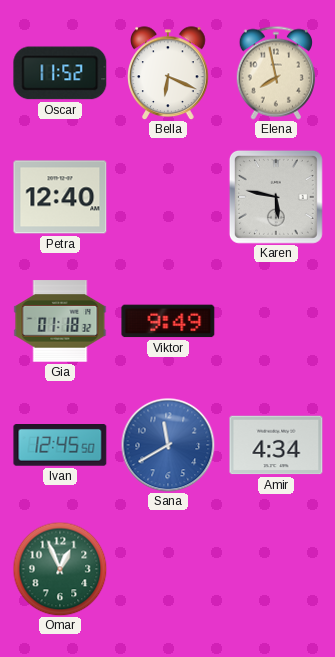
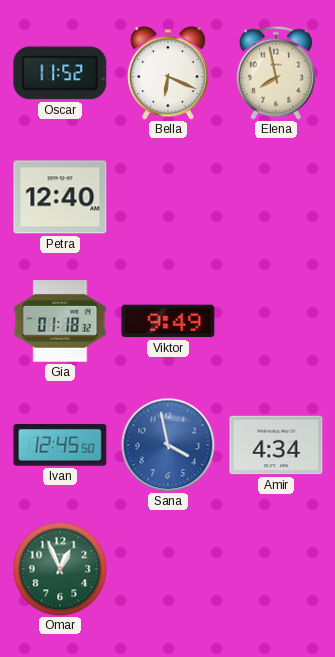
Karen: 5:47 -> none (276, 197)
Sana: 11:40 -> 3:58 (168, 445)
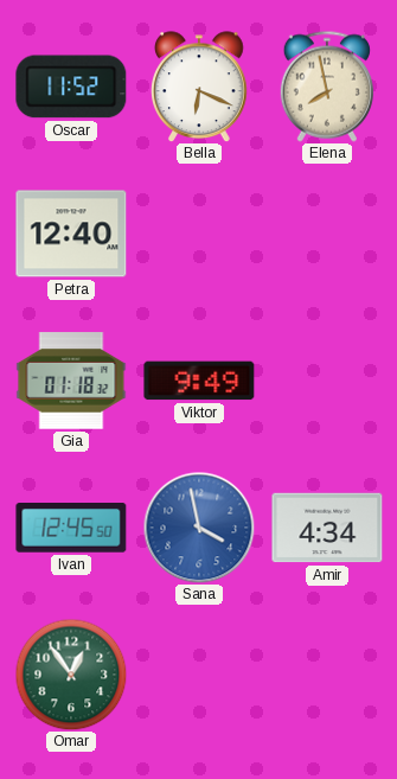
Omar: 12:56 -> 12:54 (71, 675)
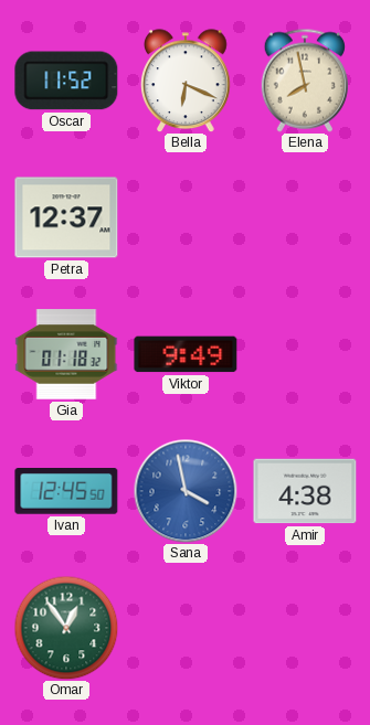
Petra: 12:40 -> 12:37 (66, 217)
Amir: 4:34 -> 4:38 (305, 491)
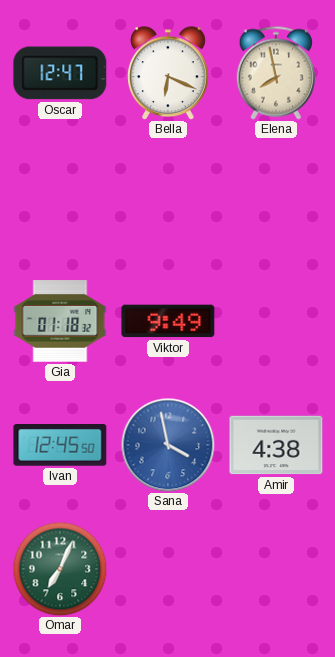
Oscar: 11:52 -> 12:47 (60, 73)
Petra: 12:37 -> none (66, 217)
Omar: 12:54 -> 7:04 (60, 569)
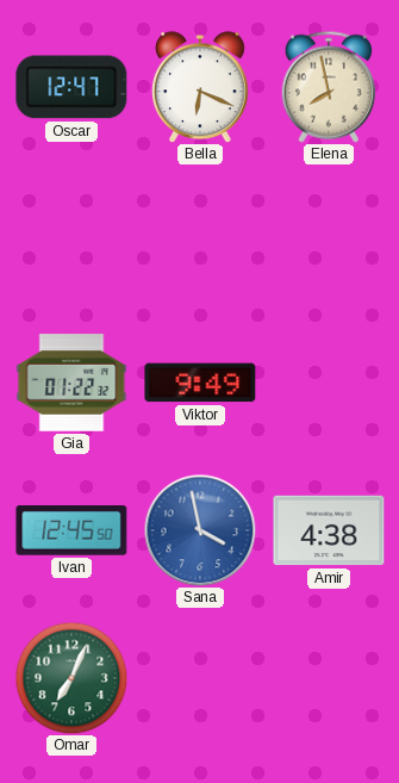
Gia: 01:18 -> 01:22 (71, 383)
